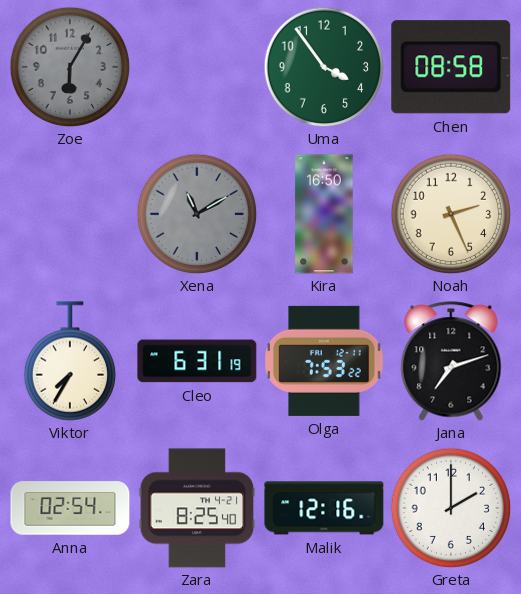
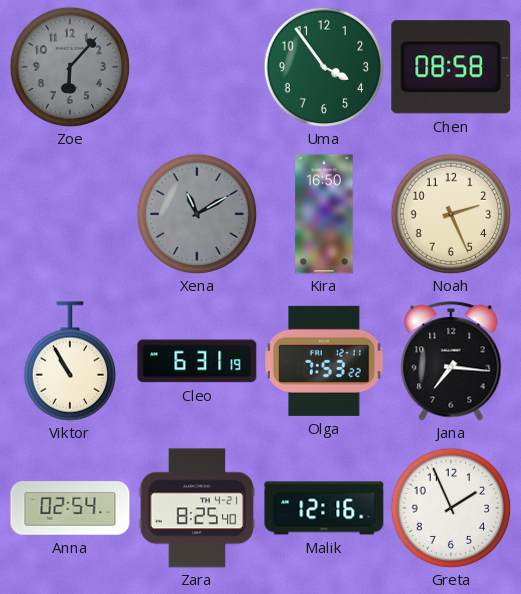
Zoe: 6:05 -> 6:07 (70, 67)
Viktor: 7:35 -> 10:55 (69, 361)
Jana: 7:12 -> 7:16 (451, 361)
Greta: 2:00 -> 1:56 (451, 508)
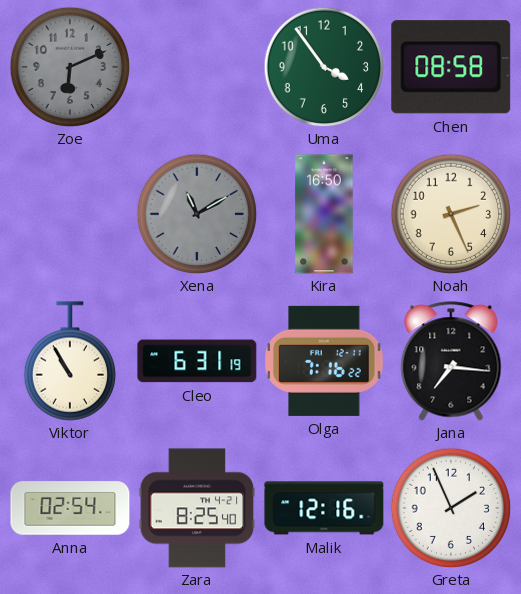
Zoe: 6:07 -> 6:11 (70, 67)
Olga: 7:53 -> 7:16 (324, 361)
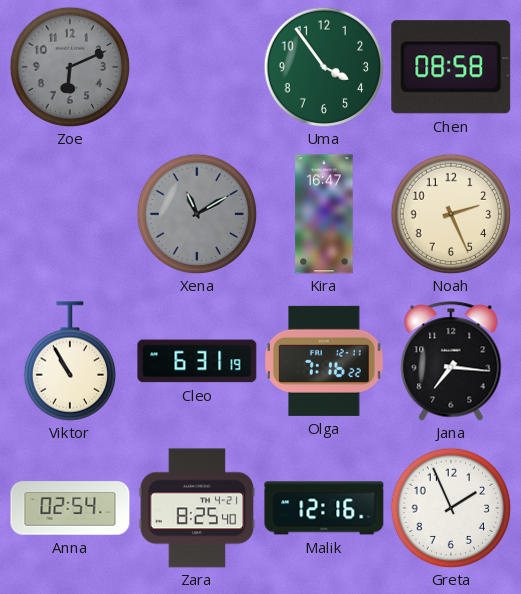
Kira: 16:50 -> 16:47 (324, 214)
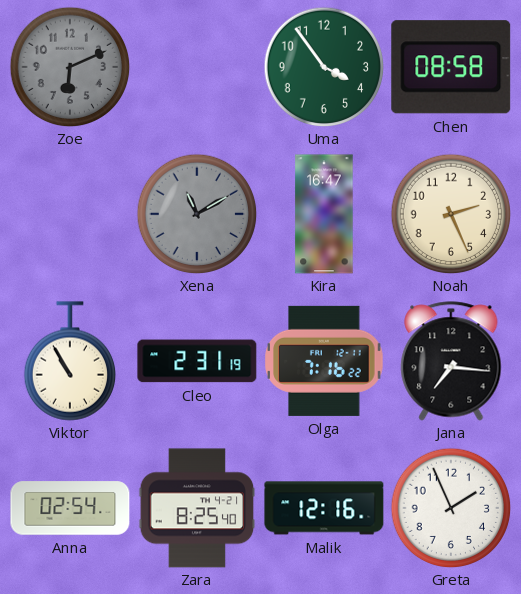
Cleo: 6:31 -> 2:31 (197, 361)
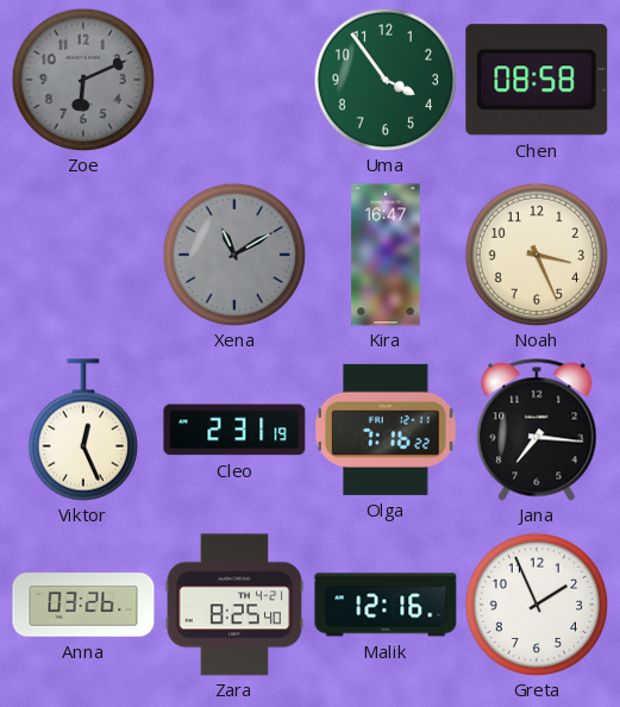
Noah: 2:26 -> 3:26 (537, 255)
Viktor: 10:55 -> 12:26 (82, 430)
Anna: 02:54 -> 03:26 (83, 605)
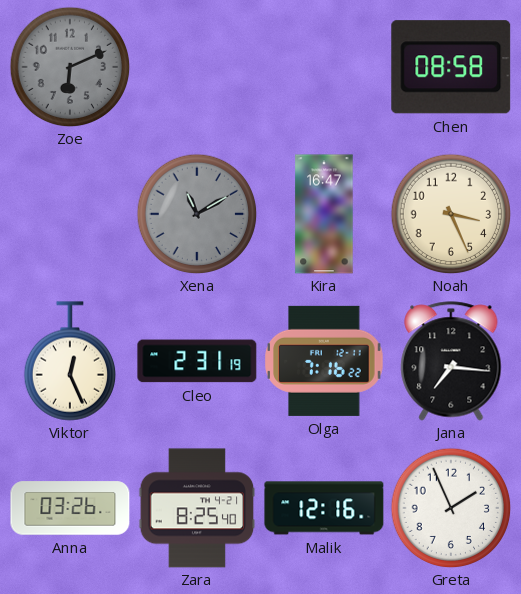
Uma: 3:54 -> none (386, 80)
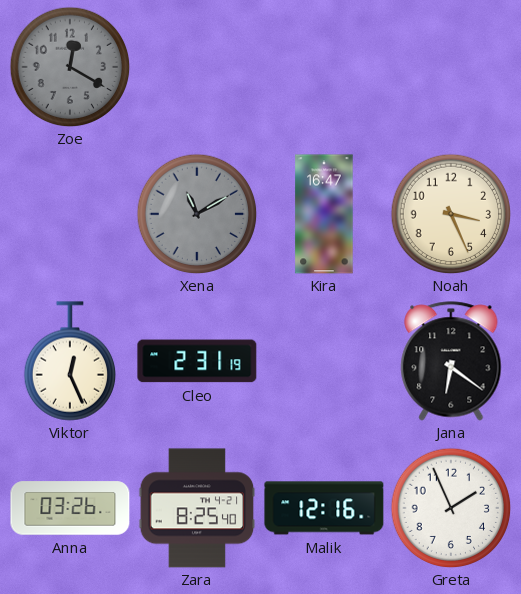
Zoe: 6:11 -> 12:20 (70, 67)
Chen: 08:58 -> none (451, 67)
Olga: 7:16 -> none (324, 361)
Jana: 7:16 -> 6:21 (451, 361)
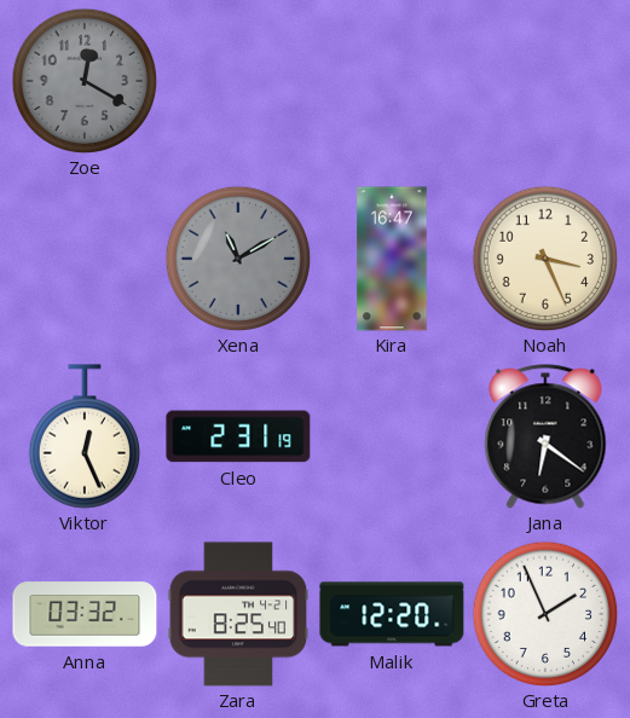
Anna: 03:26 -> 03:32 (85, 614)
Malik: 12:16 -> 12:20 (392, 614)
